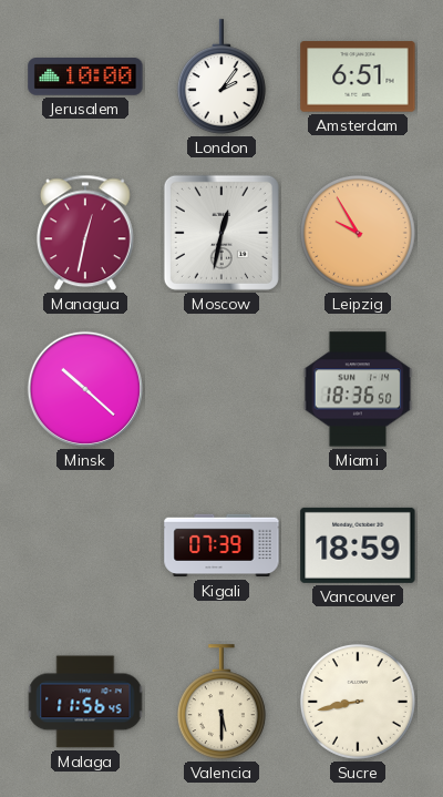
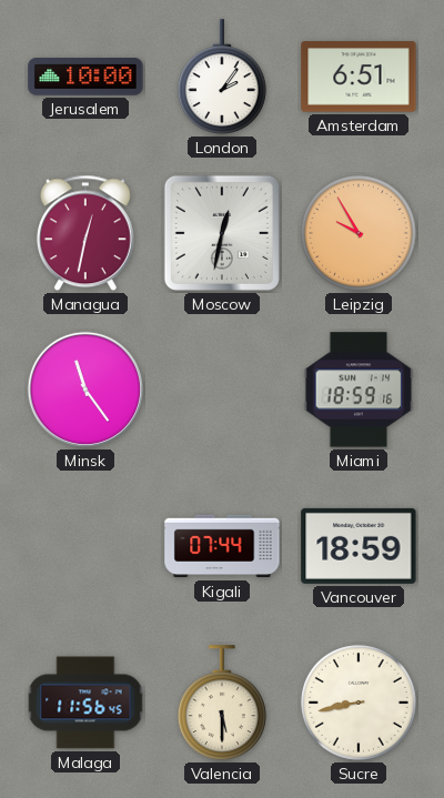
Minsk: 10:22 -> 11:24 (85, 390)
Miami: 18:36 -> 18:59 (359, 390)
Kigali: 07:39 -> 07:44 (222, 546)
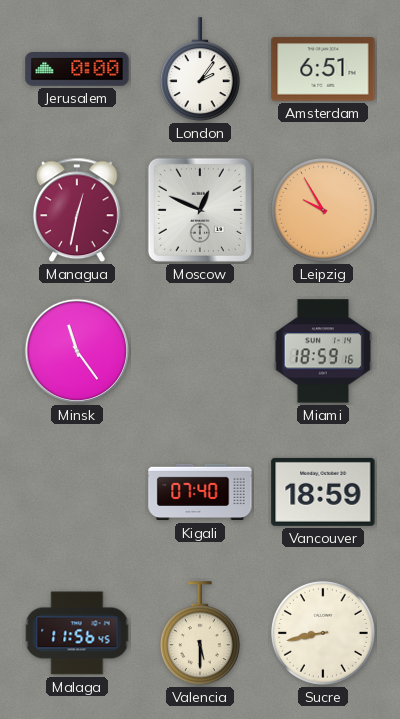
Jerusalem: 10:00 -> 0:00 (77, 70)
Moscow: 12:32 -> 12:49 (200, 210)
Kigali: 07:44 -> 07:40 (200, 492)
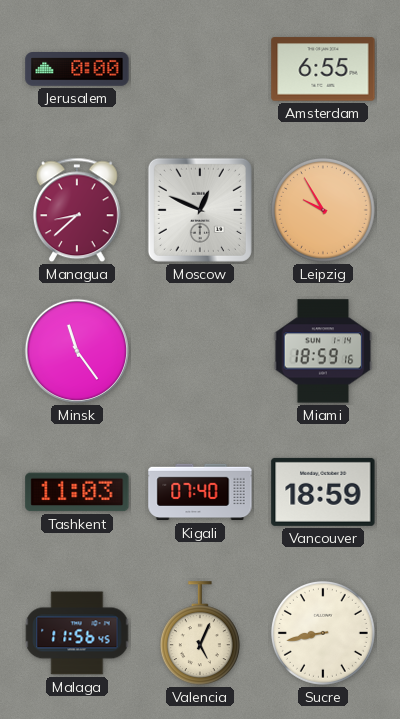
London: 2:06 -> none (200, 70)
Amsterdam: 6:51 -> 6:55 (323, 69)
Managua: 12:32 -> 8:38 (77, 210)
Tashkent: none -> 11:03 (77, 492)
Valencia: 5:30 -> 5:04 (200, 634)
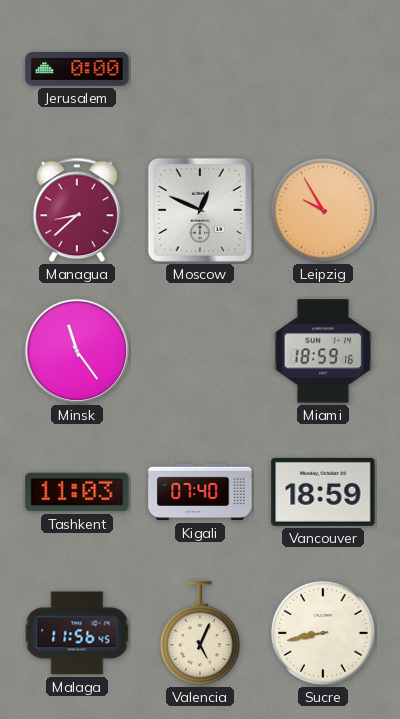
Amsterdam: 6:55 -> none (323, 69)
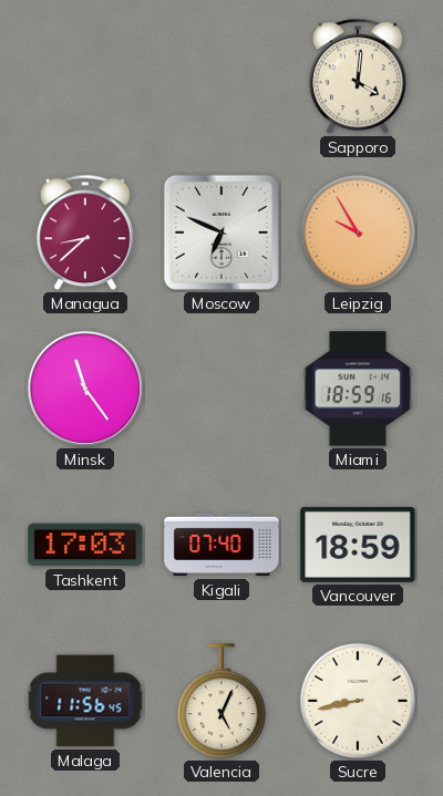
Jerusalem: 0:00 -> none (77, 70)
Sapporo: none -> 4:01 (358, 76)
Moscow: 12:49 -> 6:49 (221, 232)
Tashkent: 11:03 -> 17:03 (85, 545)
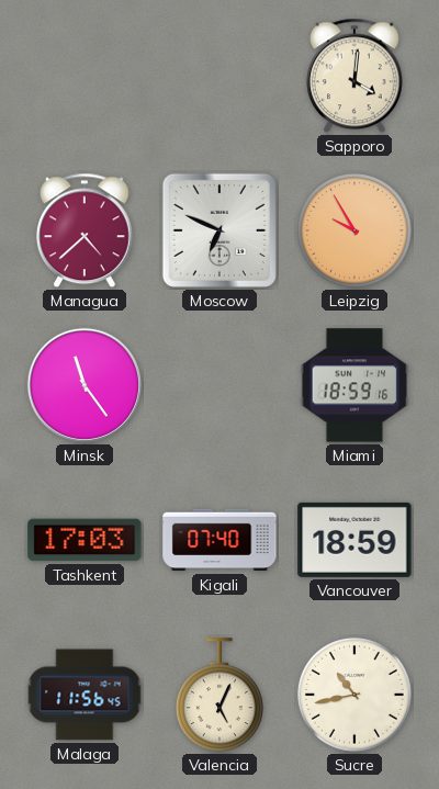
Managua: 8:38 -> 4:38 (85, 230)
Sucre: 8:43 -> 10:43 (354, 695)
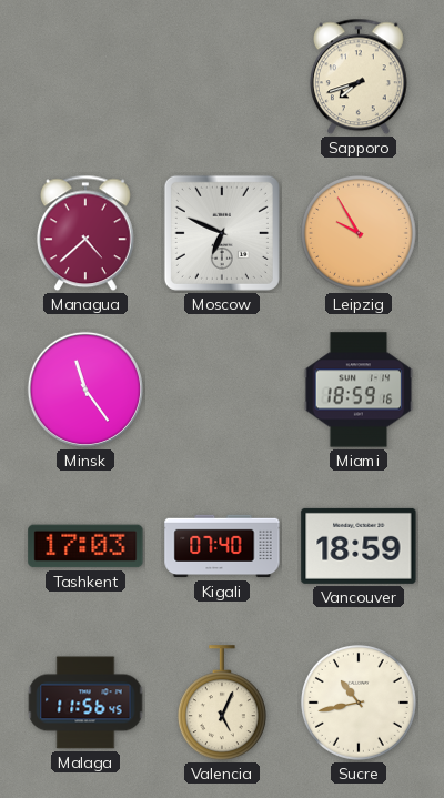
Sapporo: 4:01 -> 7:42 (359, 77)
